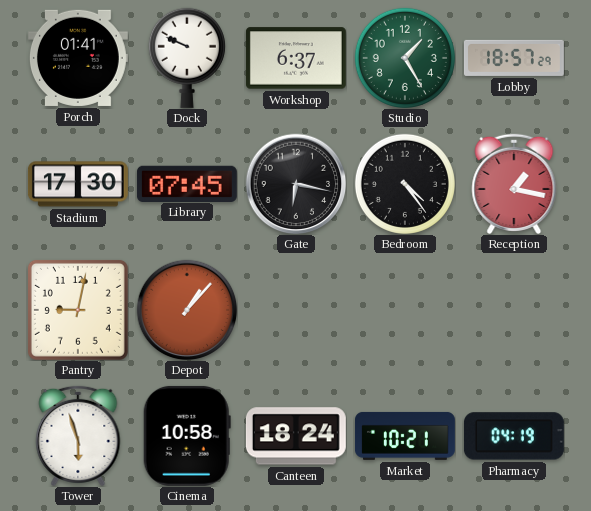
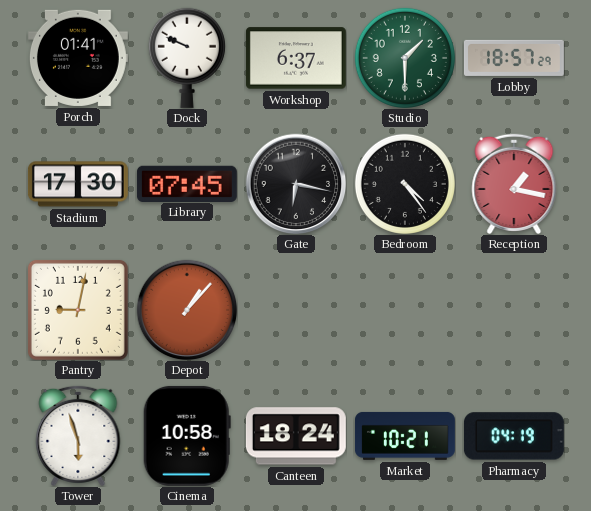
Studio: 1:25 -> 1:30 (405, 58)
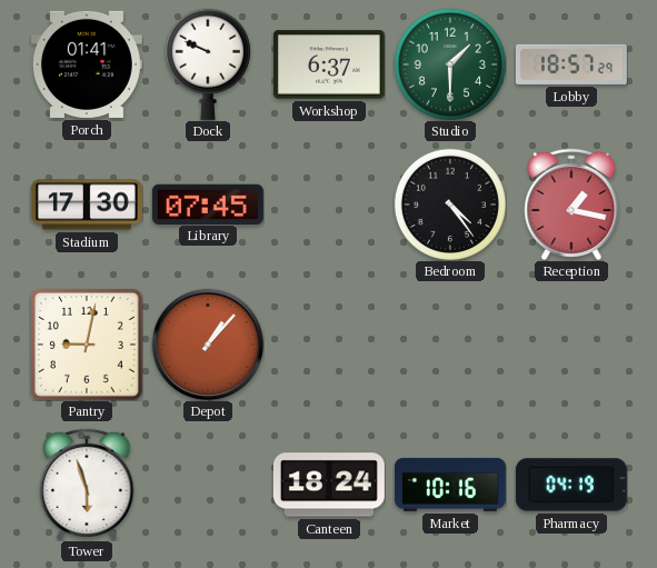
Gate: 6:17 -> none (296, 184)
Cinema: 10:58 -> none (187, 436)
Market: 10:21 -> 10:16 (450, 485)
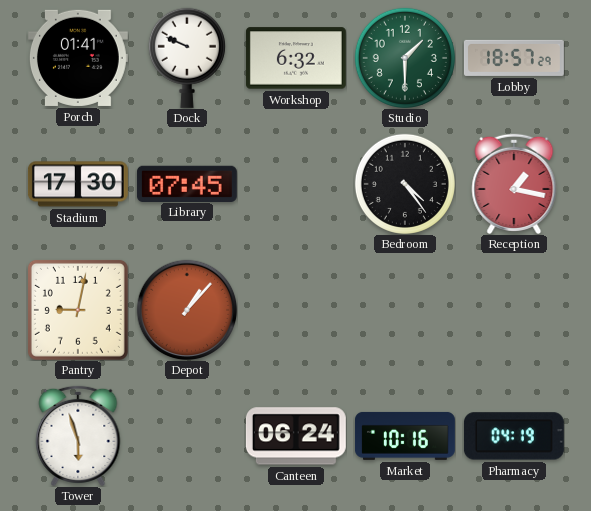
Workshop: 6:37 -> 6:32 (296, 58)
Canteen: 18:24 -> 06:24 (296, 436)
